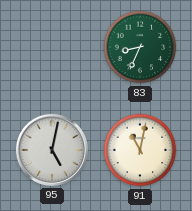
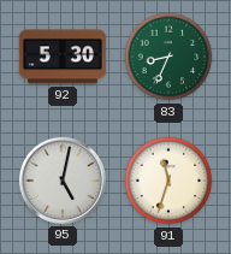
92: none -> 5:30 (63, 57)
91: 11:02 -> 11:33 (168, 181)
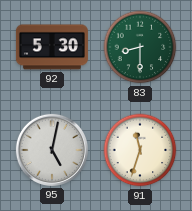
83: 8:34 -> 8:30 (140, 47)
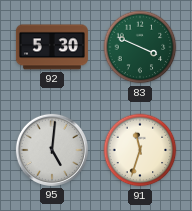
83: 8:30 -> 3:49 (140, 47)
95: 5:02 -> 5:01 (52, 150)
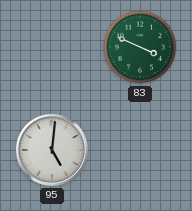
92: 5:30 -> none (52, 47)
91: 11:33 -> none (140, 150)
